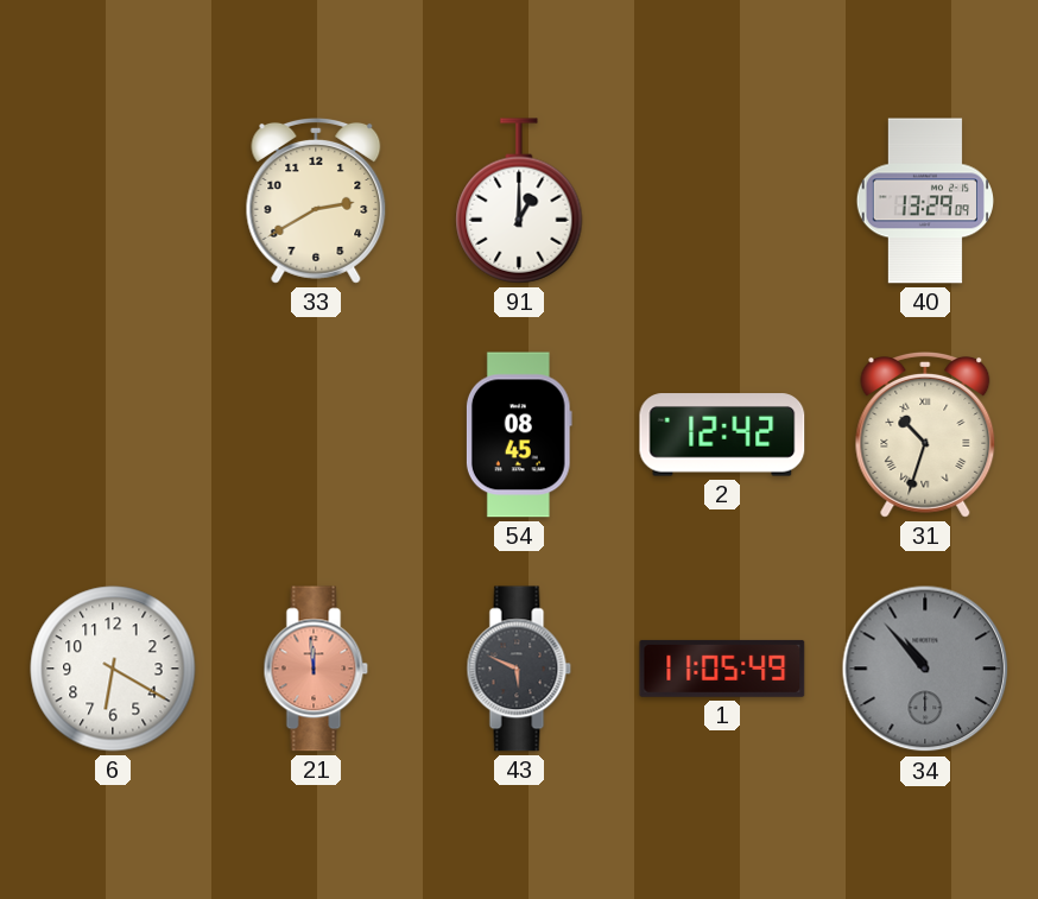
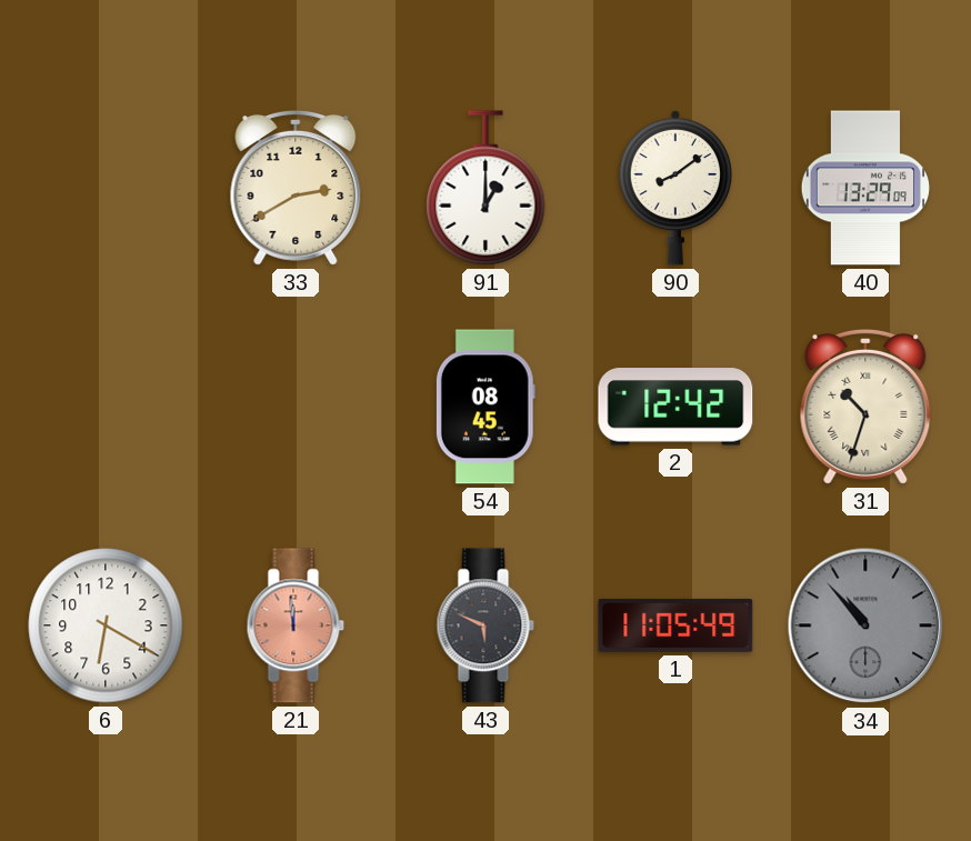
90: none -> 8:09 (675, 188)
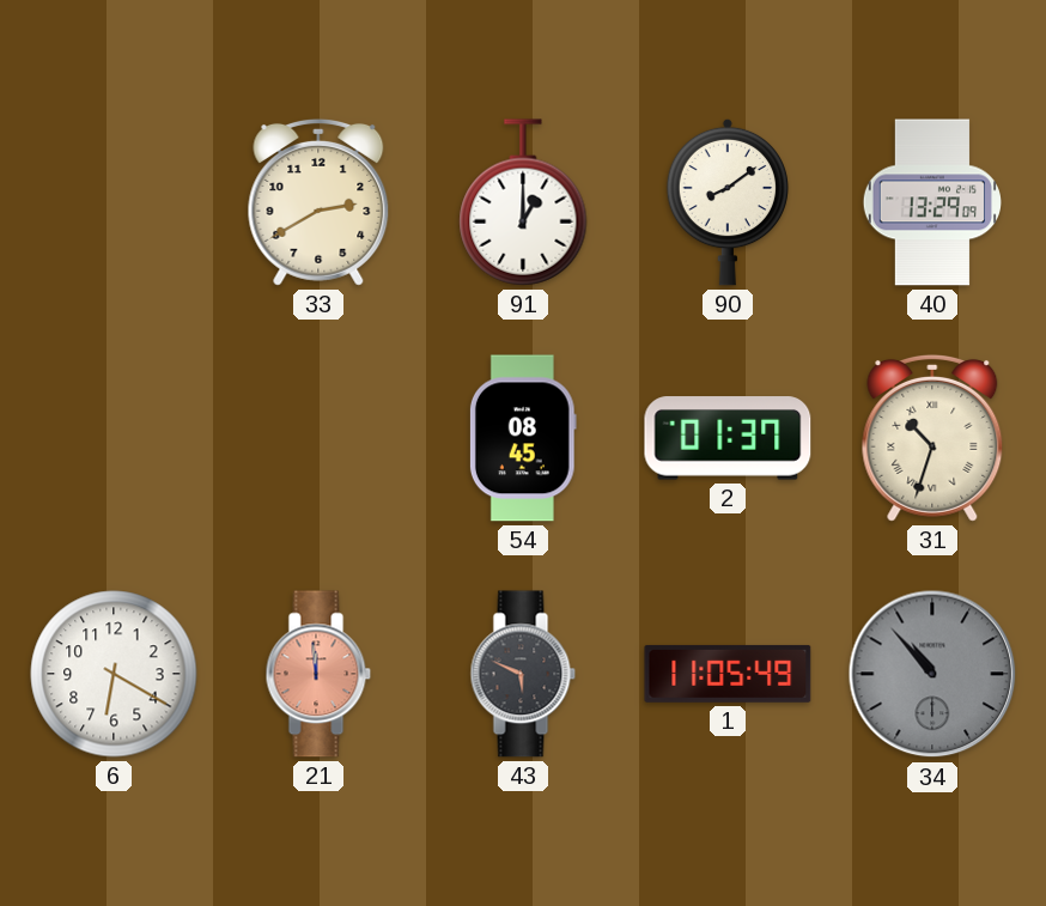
2: 12:42 -> 01:37 (728, 438)
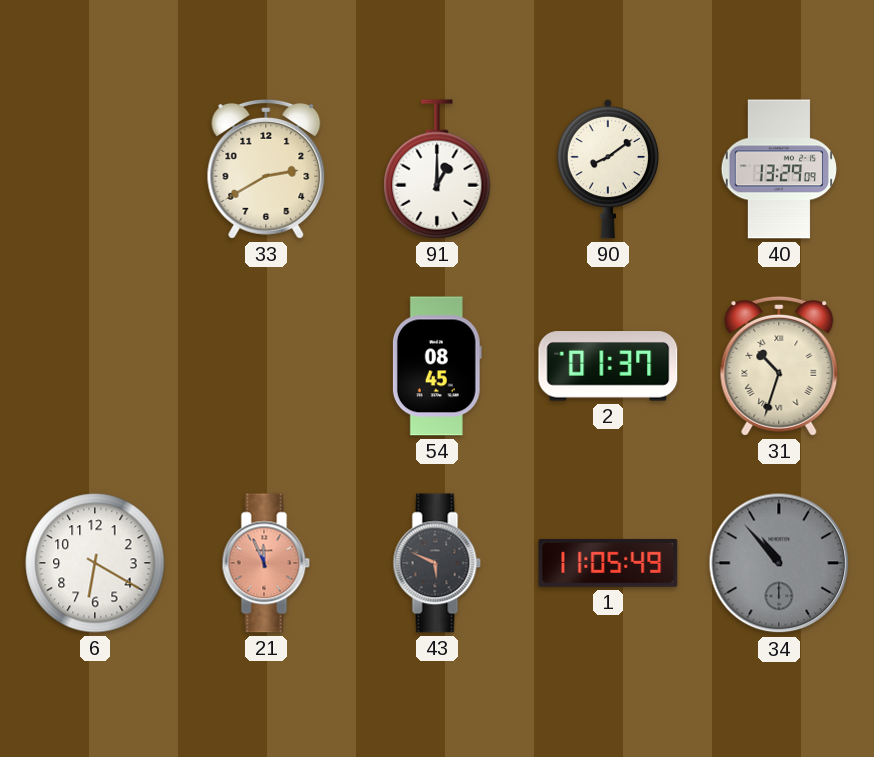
21: 11:59 -> 11:56 (266, 563)
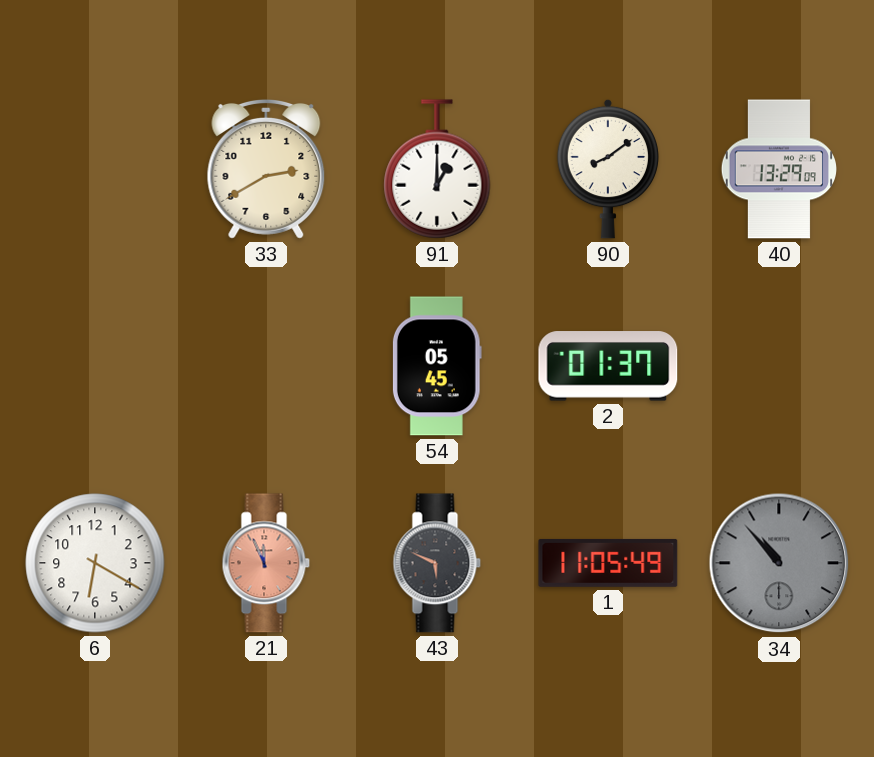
54: 08:45 -> 05:45 (437, 366)
31: 10:33 -> none (779, 366)
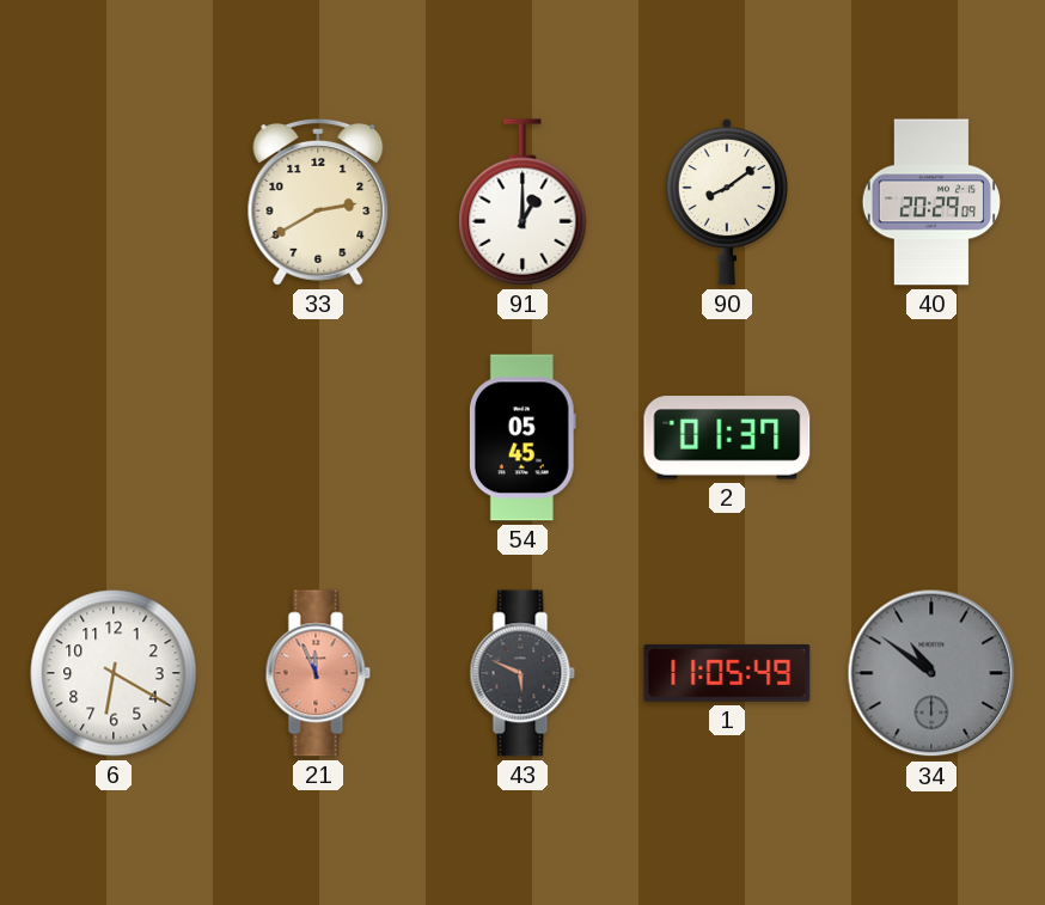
40: 13:29 -> 20:29 (930, 202)
34: 10:53 -> 10:51 (931, 673)
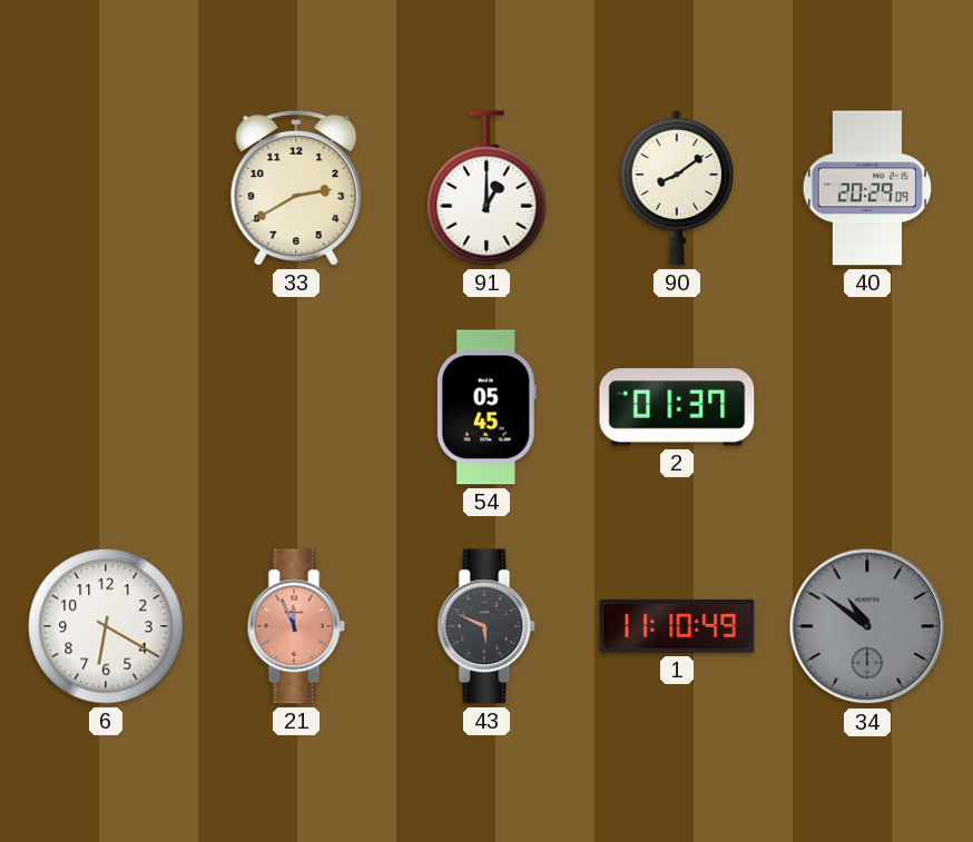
1: 11:05 -> 11:10 (677, 626)
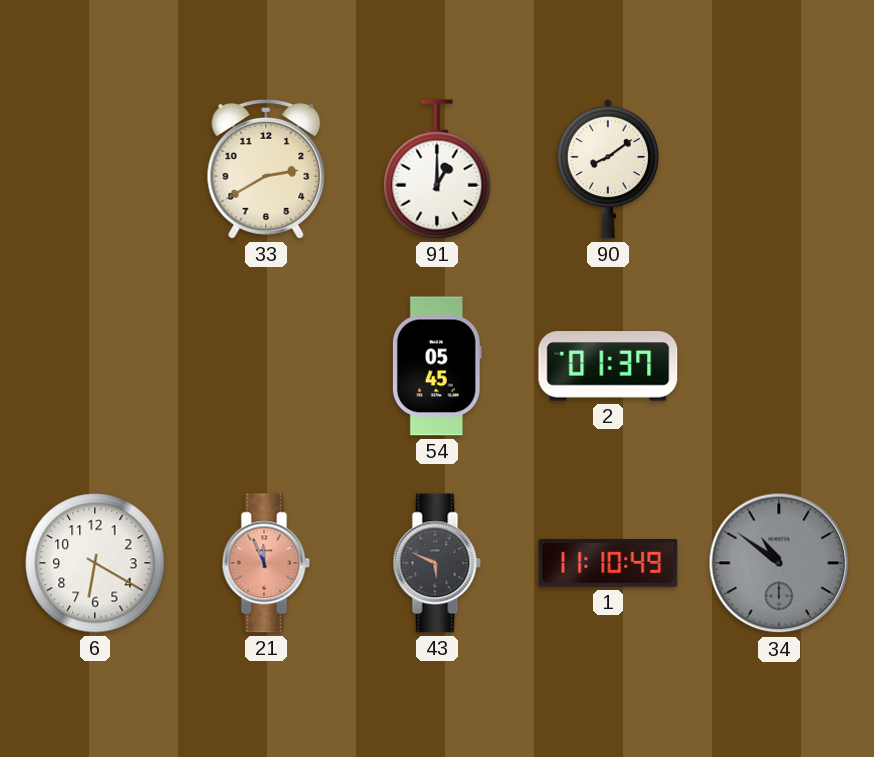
40: 20:29 -> none (866, 188)
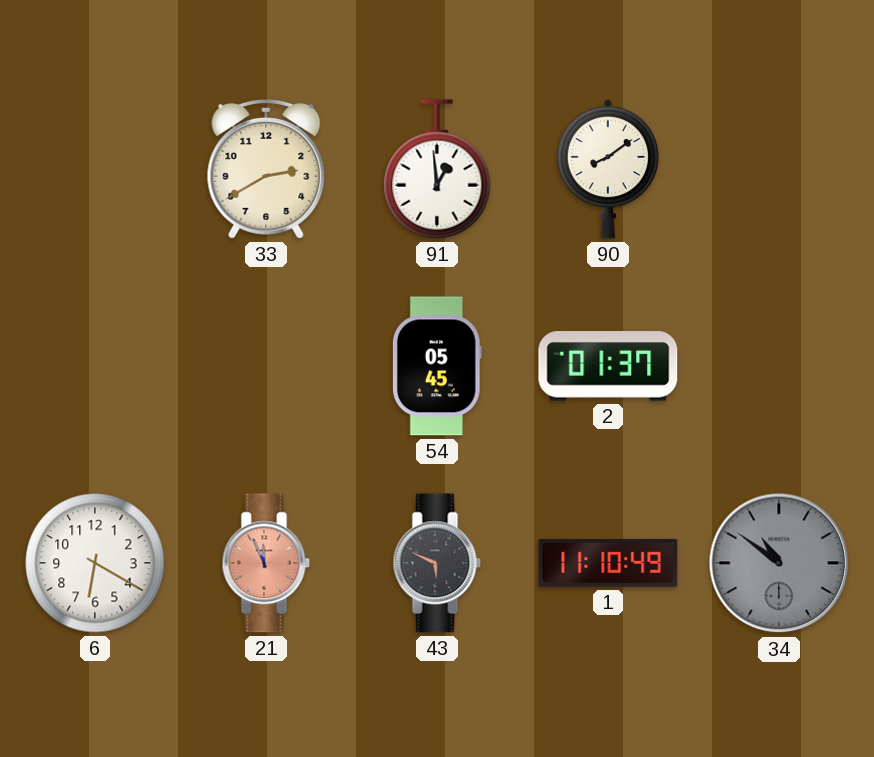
91: 1:00 -> 12:59 (437, 169)
